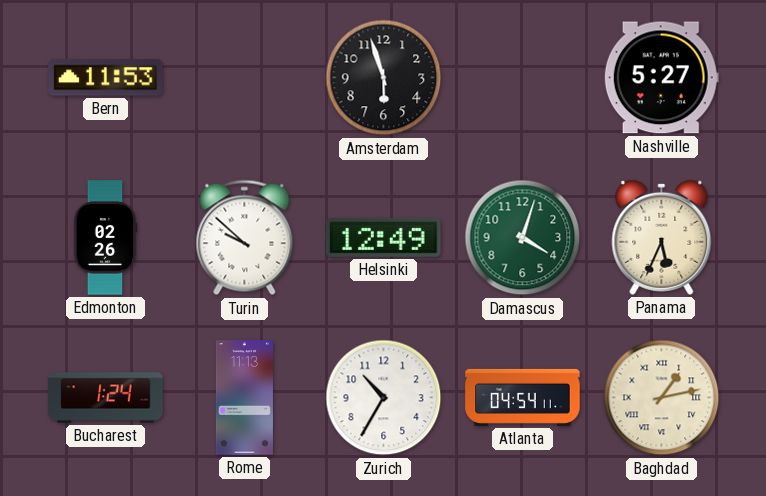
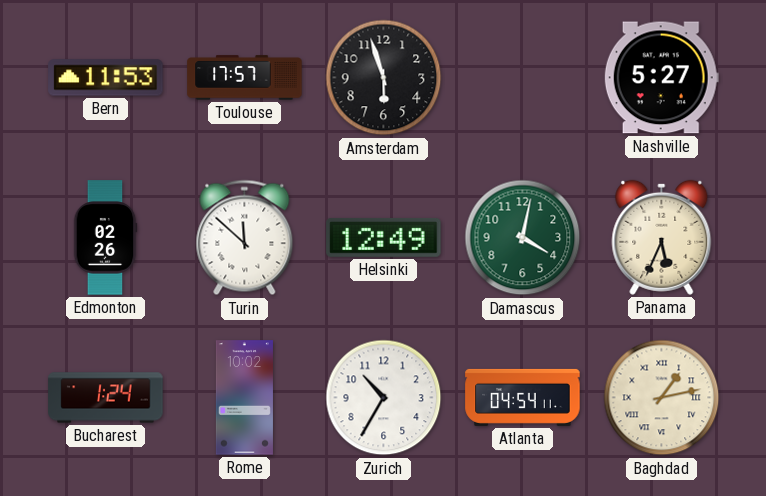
Toulouse: none -> 17:57 (245, 78)
Turin: 9:52 -> 11:52 (245, 238)
Damascus: 4:03 -> 4:02 (523, 238)
Rome: 11:13 -> 10:02 (244, 398)
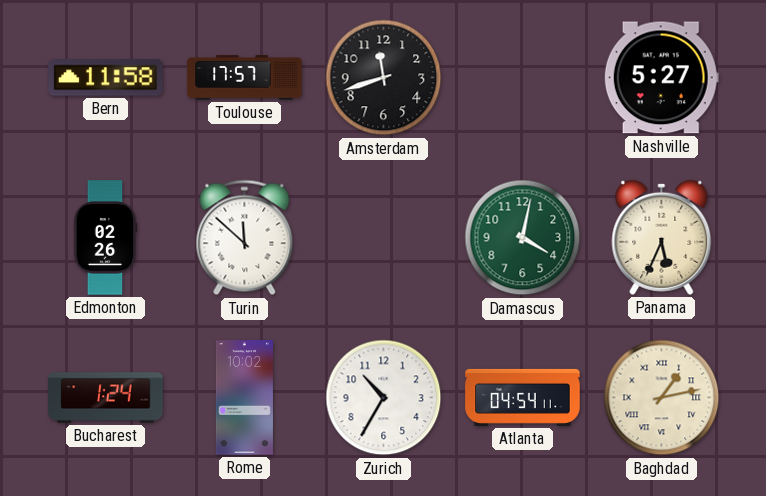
Bern: 11:53 -> 11:58 (106, 78)
Amsterdam: 5:57 -> 11:42 (384, 78)
Helsinki: 12:49 -> none (384, 237)
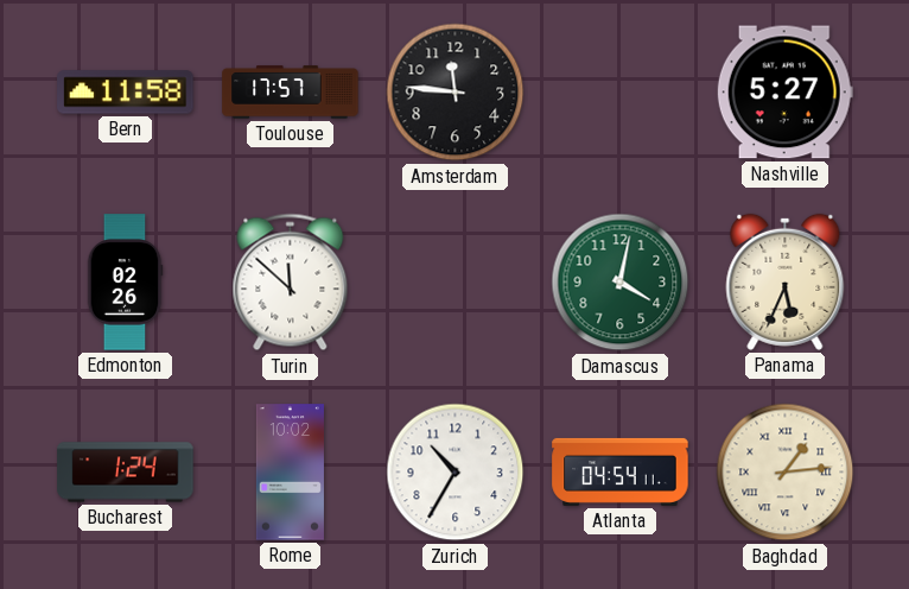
Amsterdam: 11:42 -> 11:46 (456, 93)
Baghdad: 1:13 -> 1:14 (786, 473)
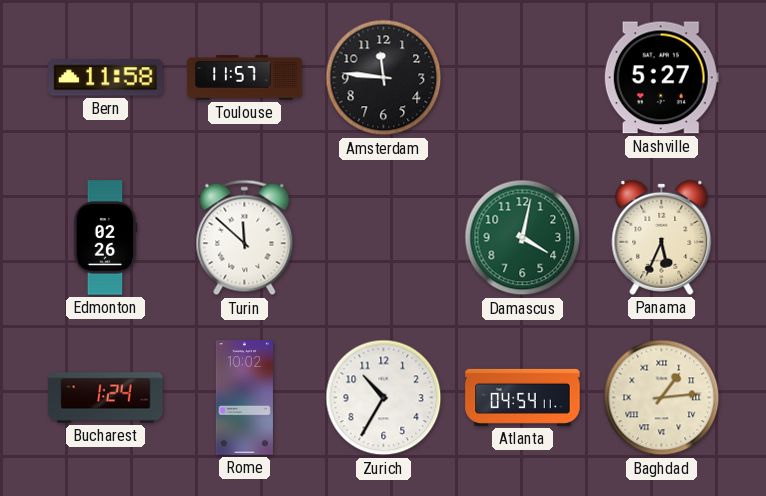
Toulouse: 17:57 -> 11:57 (245, 78)
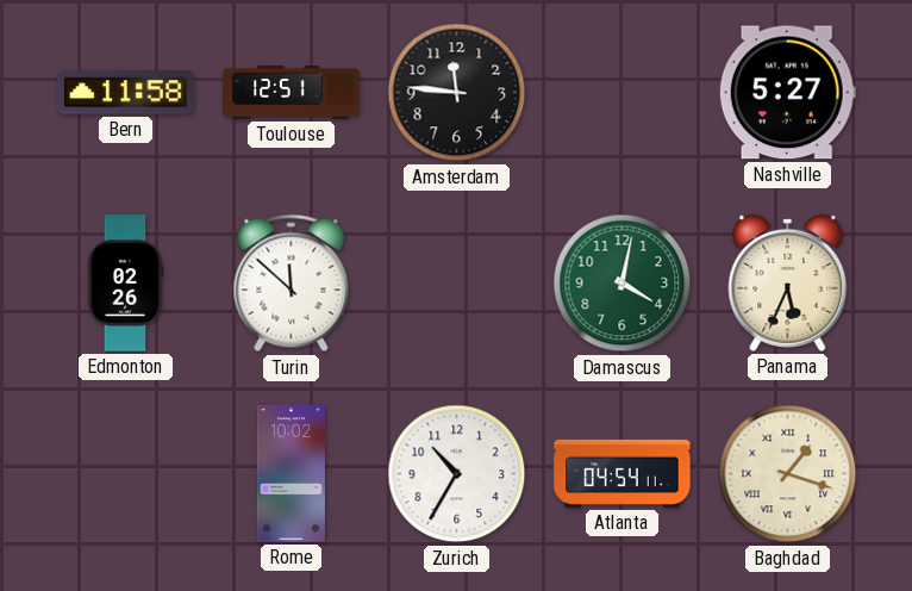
Toulouse: 11:57 -> 12:51 (292, 93)
Bucharest: 1:24 -> none (106, 398)
Baghdad: 1:14 -> 1:18 (788, 474)
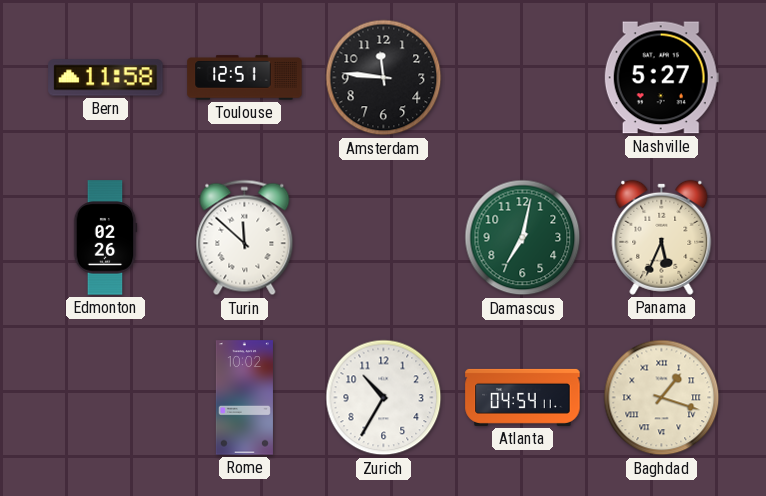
Damascus: 4:02 -> 7:02 (523, 238)
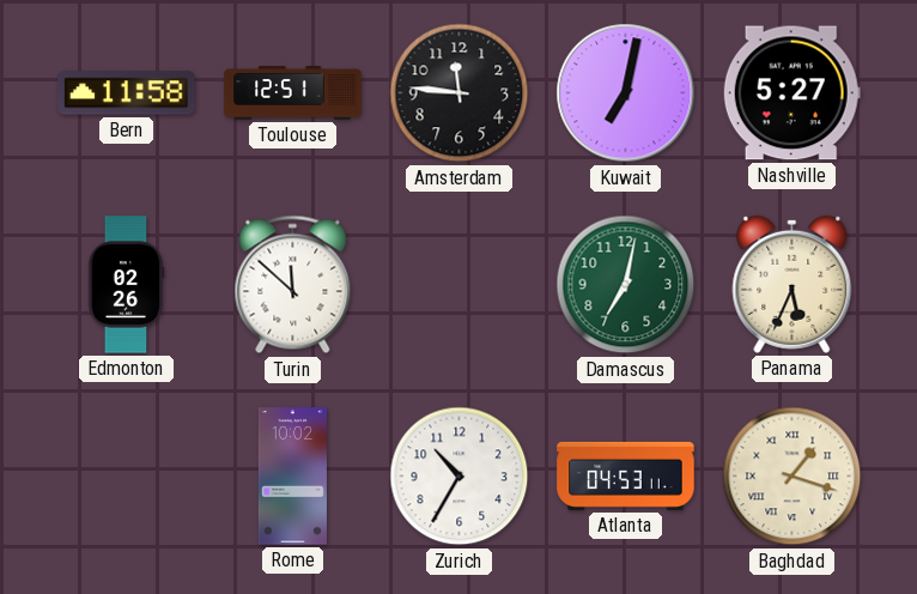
Kuwait: none -> 7:02 (626, 93)
Atlanta: 04:54 -> 04:53 (626, 475)
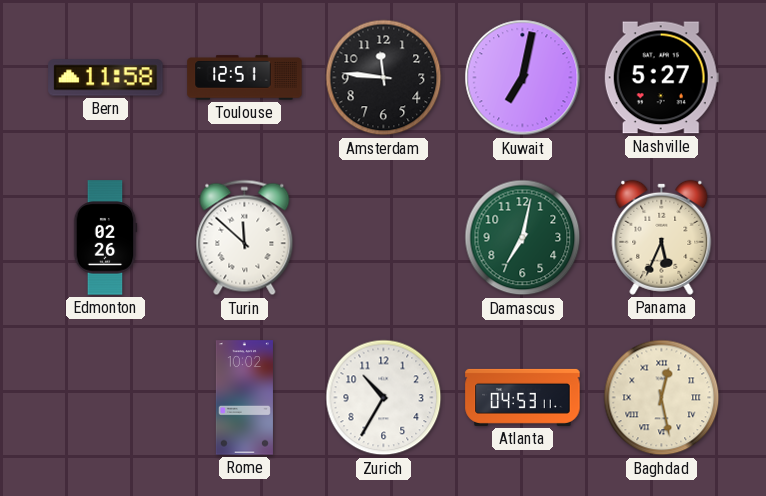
Baghdad: 1:18 -> 12:28 (662, 398)
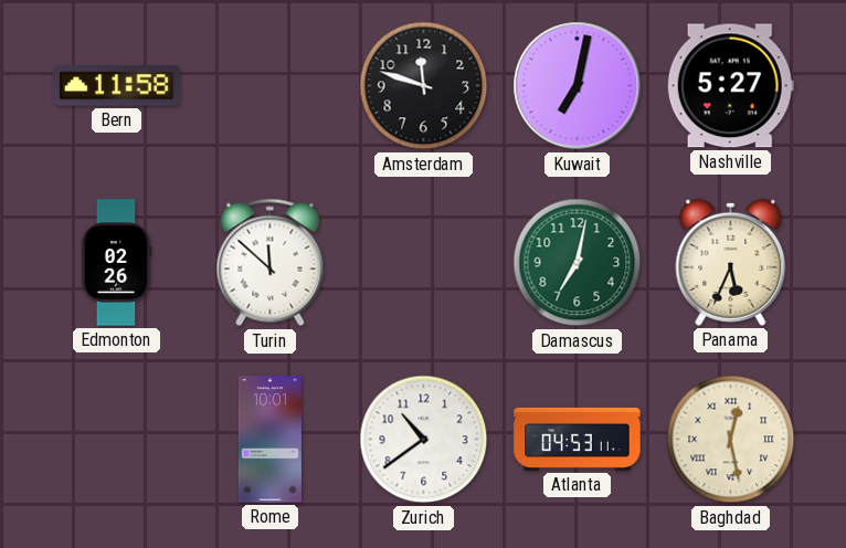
Toulouse: 12:51 -> none (245, 78)
Amsterdam: 11:46 -> 11:48 (424, 86)
Rome: 10:02 -> 10:01 (269, 440)
Zurich: 10:35 -> 10:39 (424, 440)
